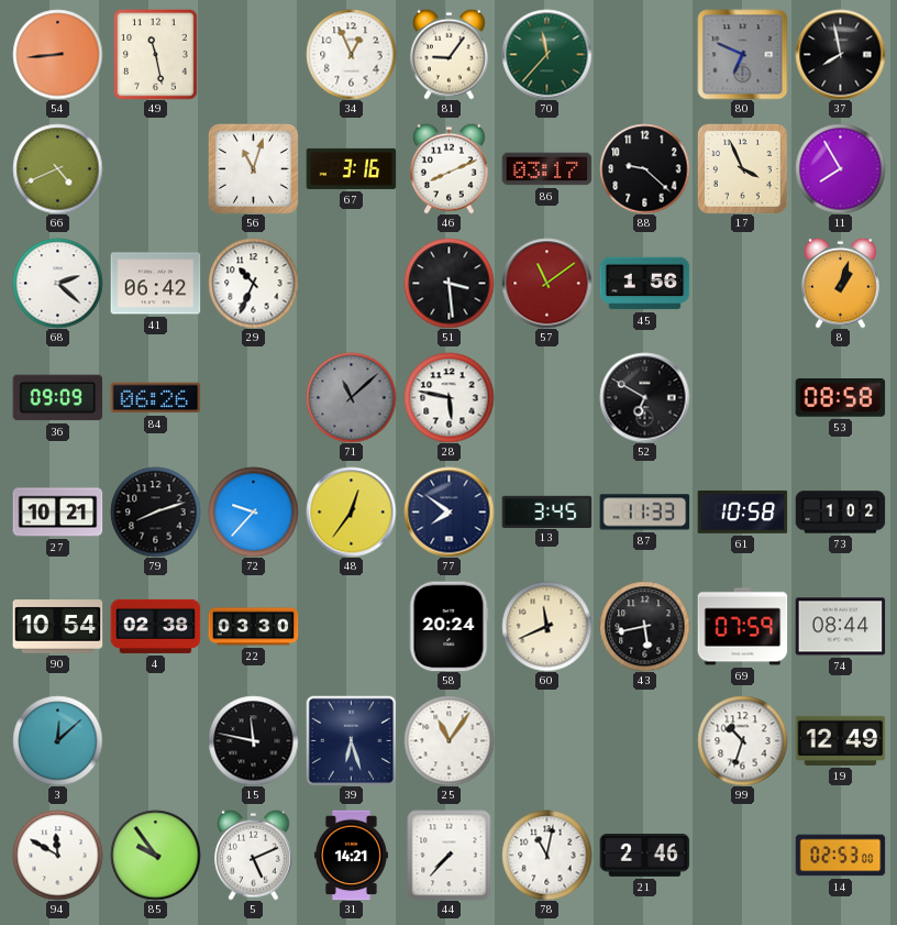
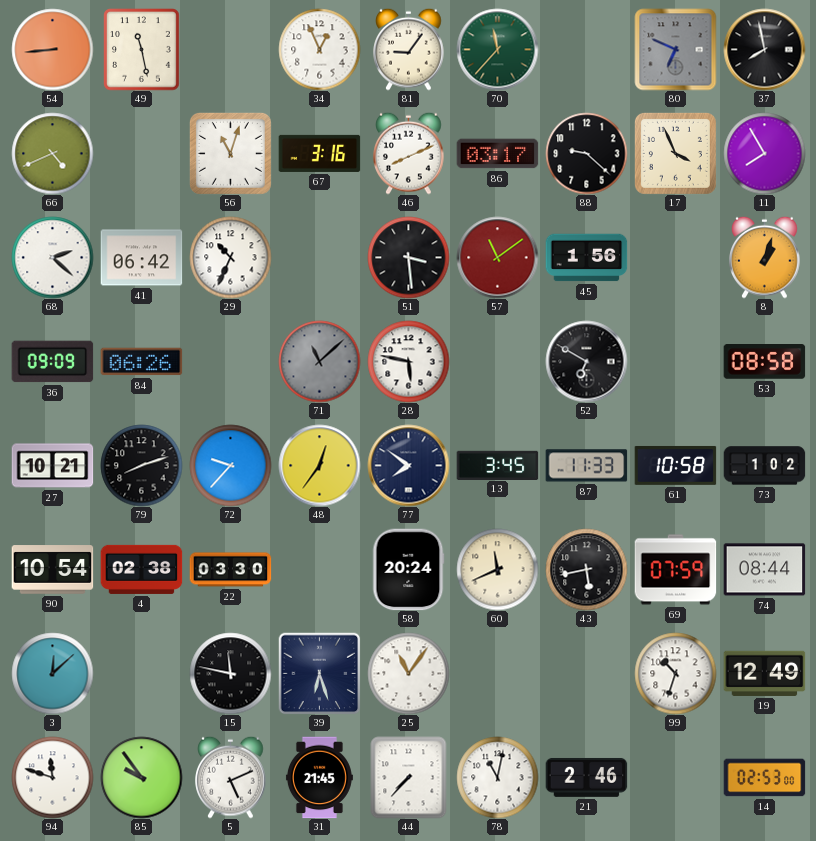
94: 11:50 -> 11:48 (52, 777)
31: 14:21 -> 21:45 (319, 777)
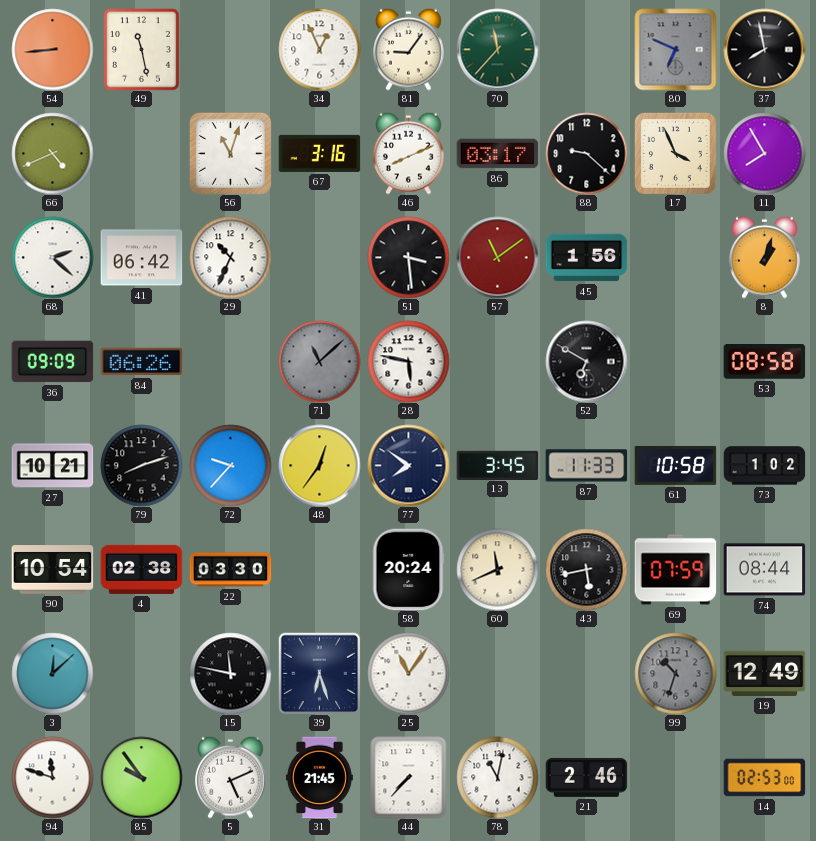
99 dial: white -> grey (675, 673)
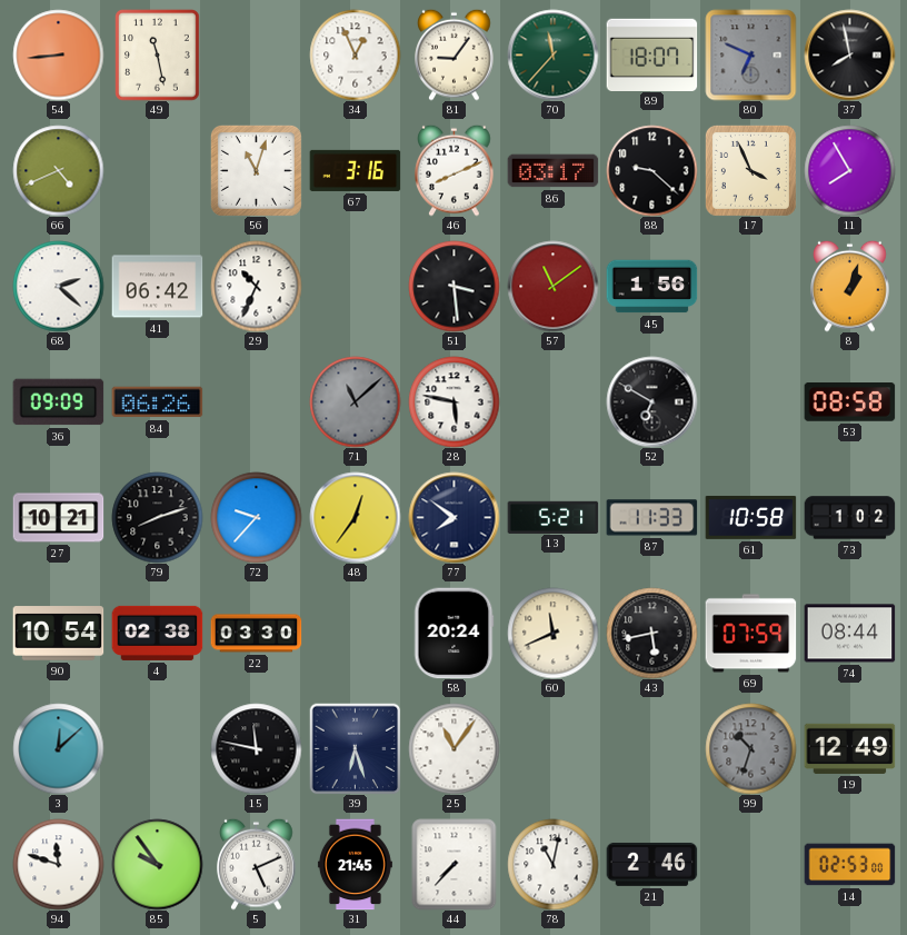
89: none -> 18:07 (651, 54)
13: 3:45 -> 5:21 (552, 517)
